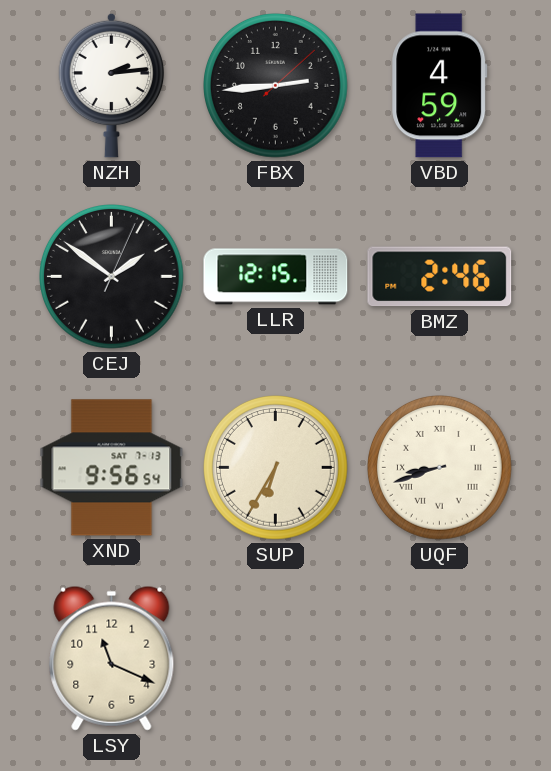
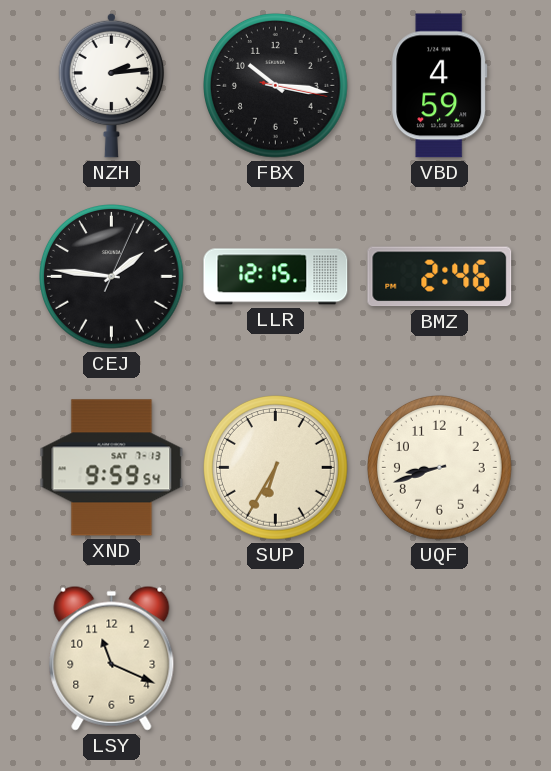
FBX: 2:44 -> 10:16 (276, 86)
CEJ: 1:51 -> 1:46 (112, 277)
XND: 9:56 -> 9:59 (112, 468)
UQF numerals: Roman -> Arabic (440, 468)
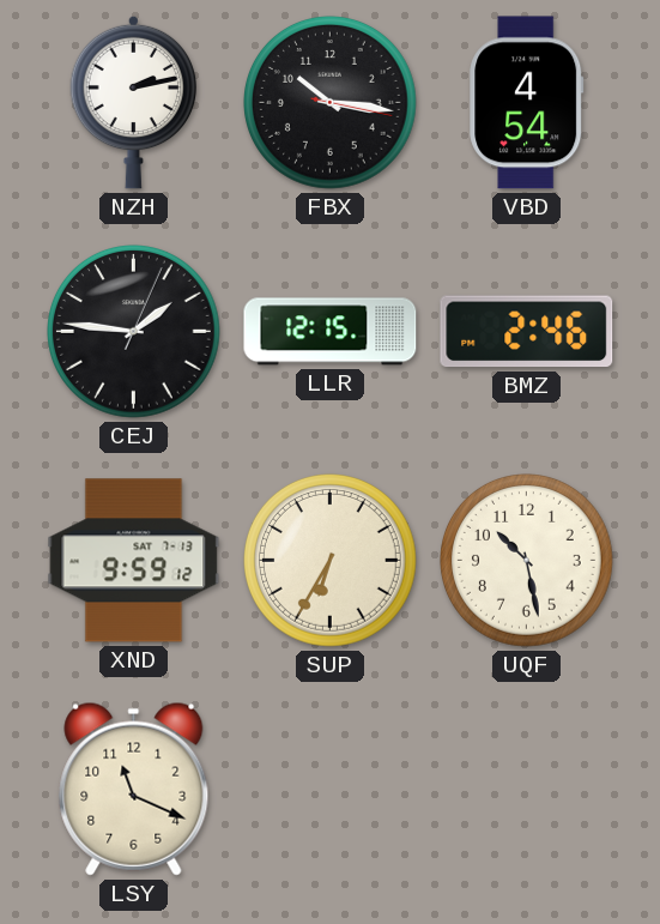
NZH: 2:14 -> 2:13 (134, 102)
VBD: 4:59 -> 4:54 (527, 103)
XND: 9:59:54 -> 9:59:12 (134, 561)
UQF: 8:42 -> 10:28 (527, 561)
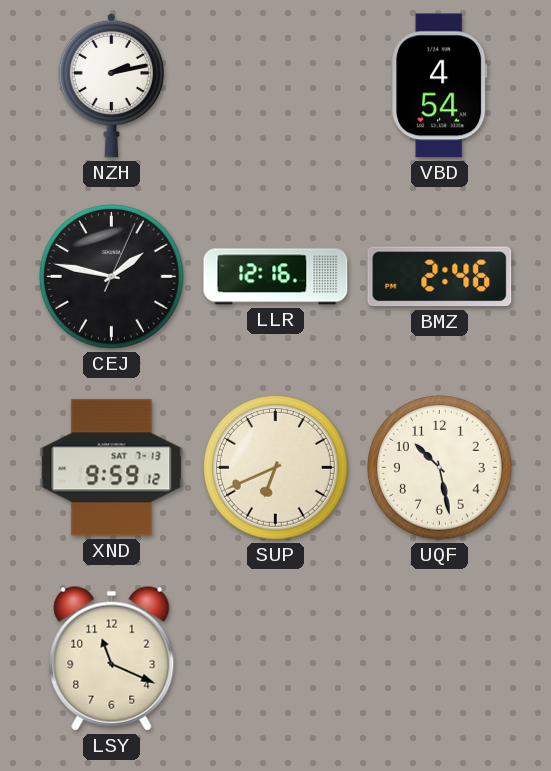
FBX: 10:16 -> none (331, 103)
CEJ: 1:46 -> 1:47 (112, 277)
LLR: 12:15 -> 12:16 (276, 277)
SUP: 6:35 -> 6:41 (276, 468)
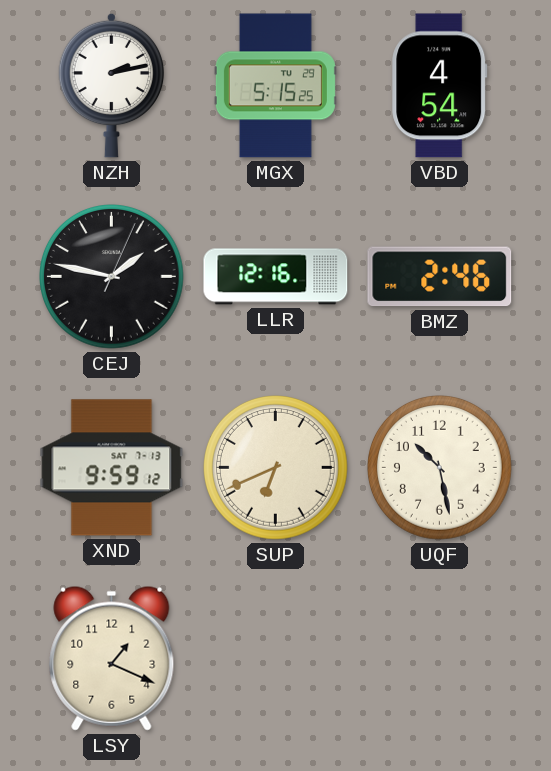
MGX: none -> 5:15 (275, 86)
LSY: 11:19 -> 1:19 (112, 658)
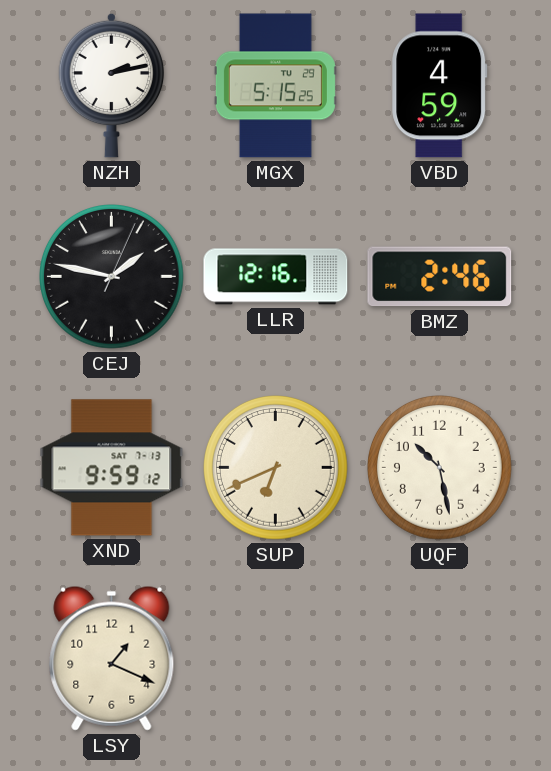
VBD: 4:54 -> 4:59 (440, 86)
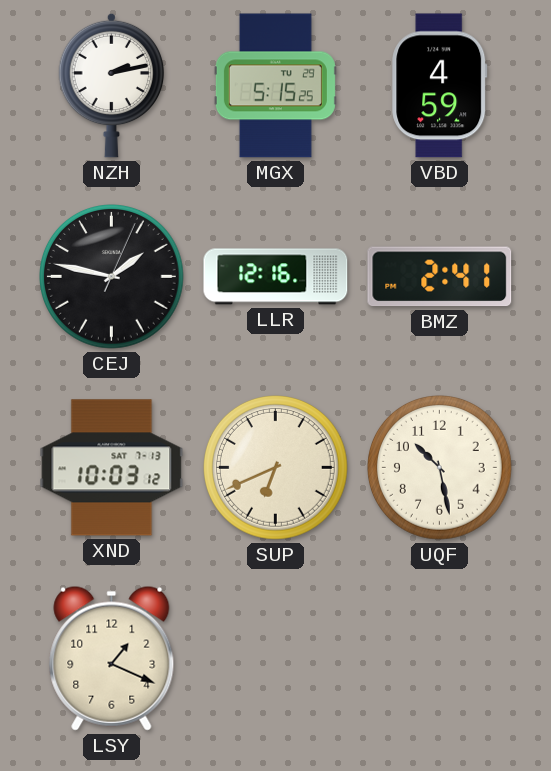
BMZ: 2:46 -> 2:41 (440, 277)
XND: 9:59 -> 10:03 (112, 468)
